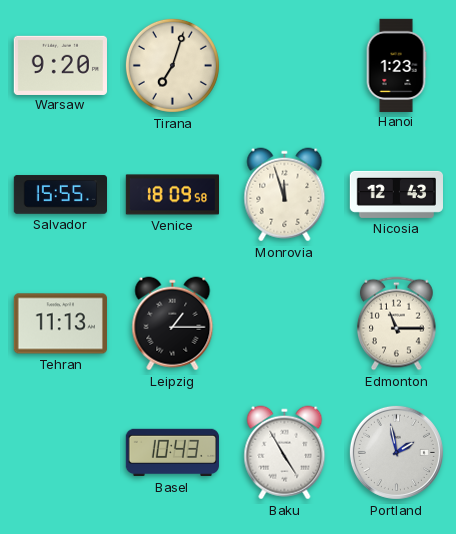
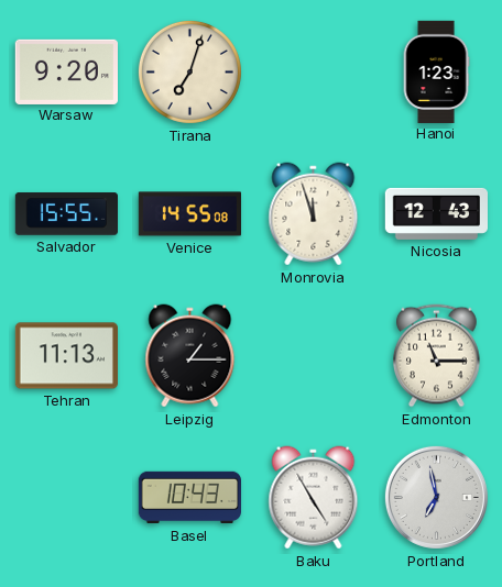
Venice: 18:09 -> 14:55 (190, 214)
Portland: 1:58 -> 6:58 (436, 497)
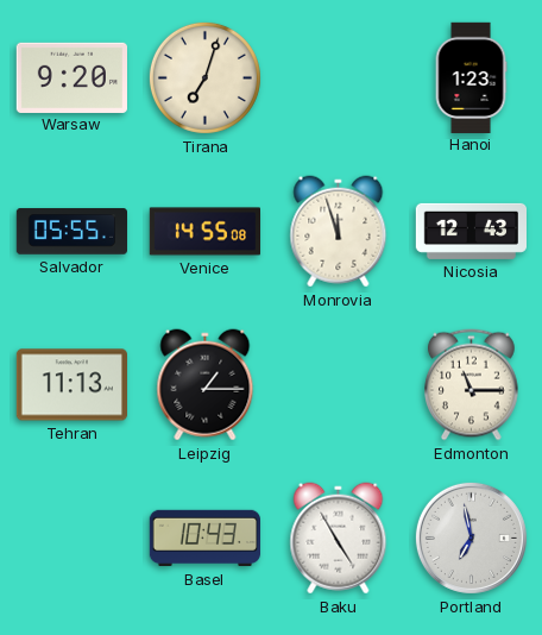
Salvador: 15:55 -> 05:55 (71, 232)
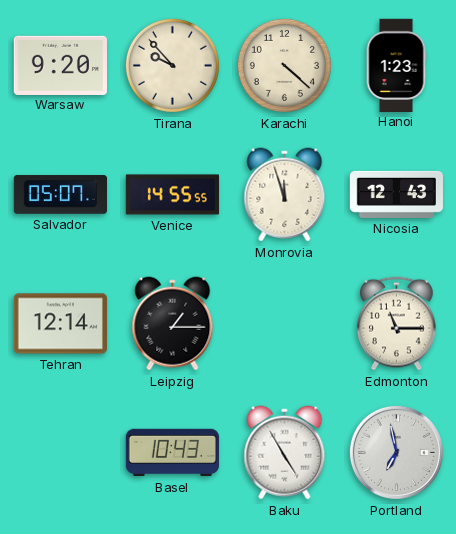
Tirana: 7:03 -> 9:53 (172, 65)
Karachi: none -> 4:22 (284, 65)
Salvador: 05:55 -> 05:07 (60, 195)
Venice: 14:55:08 -> 14:55:55 (173, 195)
Tehran: 11:13 -> 12:14 (60, 324)
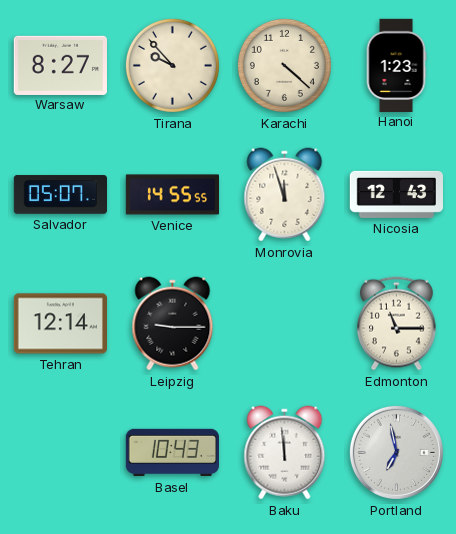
Warsaw: 9:20 -> 8:27 (60, 65)
Leipzig: 1:15 -> 9:15 (173, 324)
Baku: 4:55 -> 11:59 (285, 453)
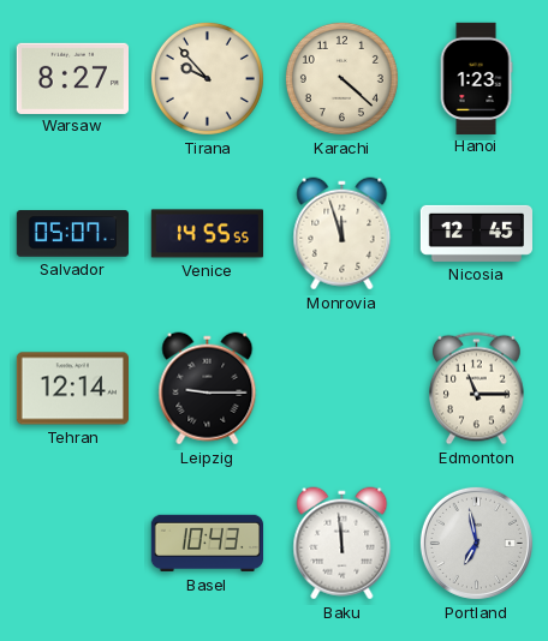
Nicosia: 12:43 -> 12:45 (476, 233)
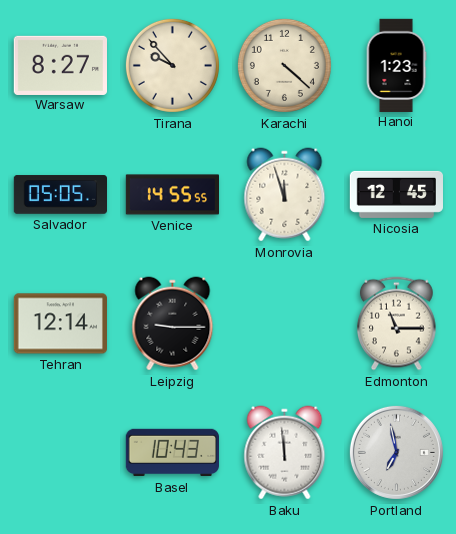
Salvador: 05:07 -> 05:05 (60, 195)
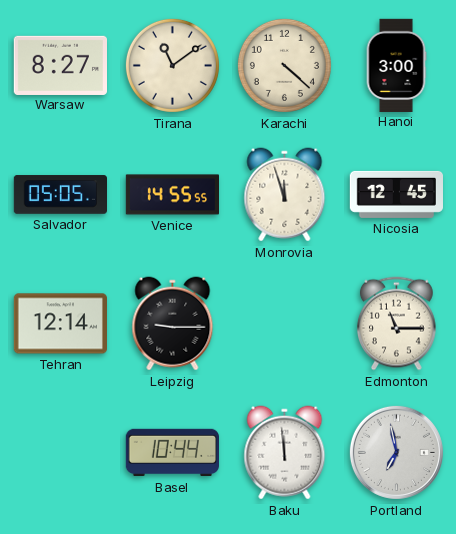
Tirana: 9:53 -> 11:09 (172, 65)
Hanoi: 1:23 -> 3:00 (396, 65)
Basel: 10:43 -> 10:44 (172, 453)
